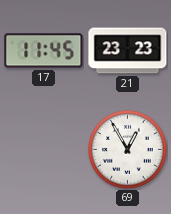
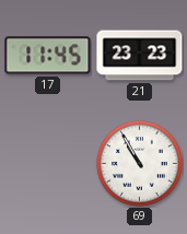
69: 12:55 -> 10:55 (139, 163)
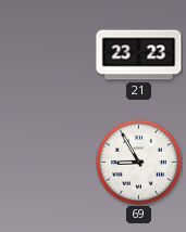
17: 11:45 -> none (48, 56)
69: 10:55 -> 8:55 (138, 162)
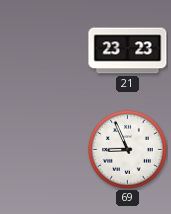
69: 8:55 -> 8:56 (127, 149)
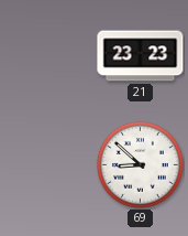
69: 8:56 -> 8:52 (140, 164)
